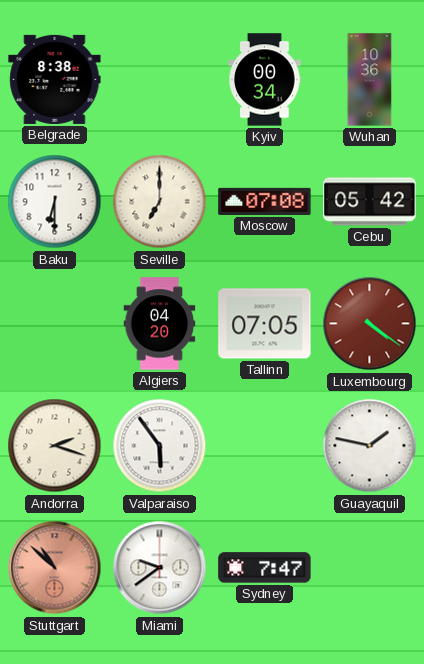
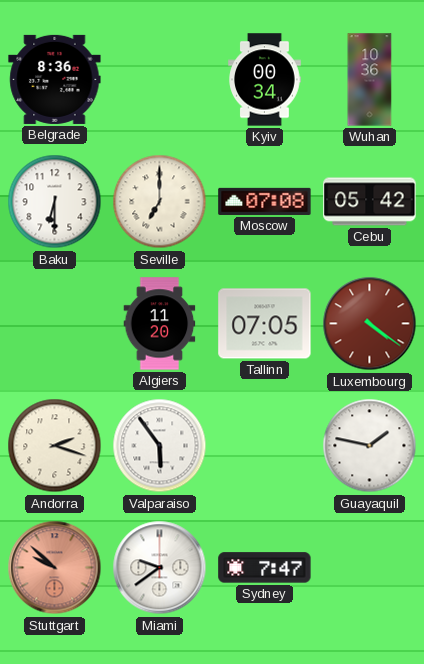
Belgrade: 8:38 -> 8:36 (55, 79)
Algiers: 04:20 -> 11:20 (160, 324)
Stuttgart: 10:52 -> 9:52 (55, 568)
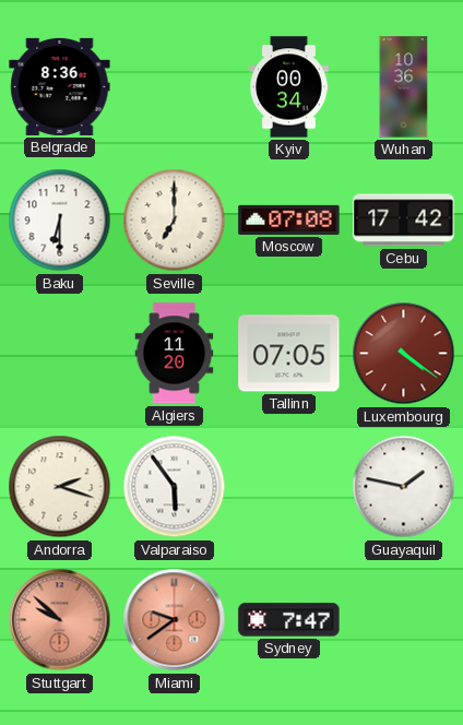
Cebu: 05:42 -> 17:42 (404, 221)
Miami dial: white -> salmon (175, 620)
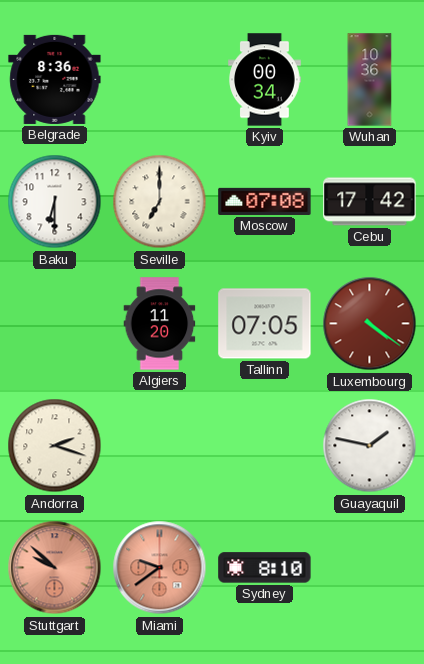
Valparaiso: 5:54 -> none (175, 487)
Sydney: 7:47 -> 8:10 (265, 568)
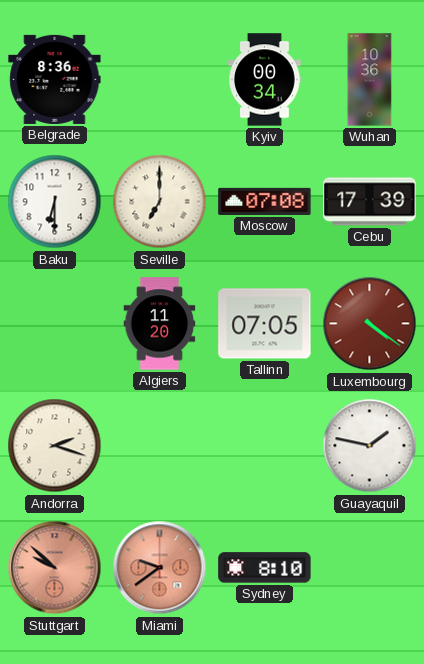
Cebu: 17:42 -> 17:39 (370, 202)
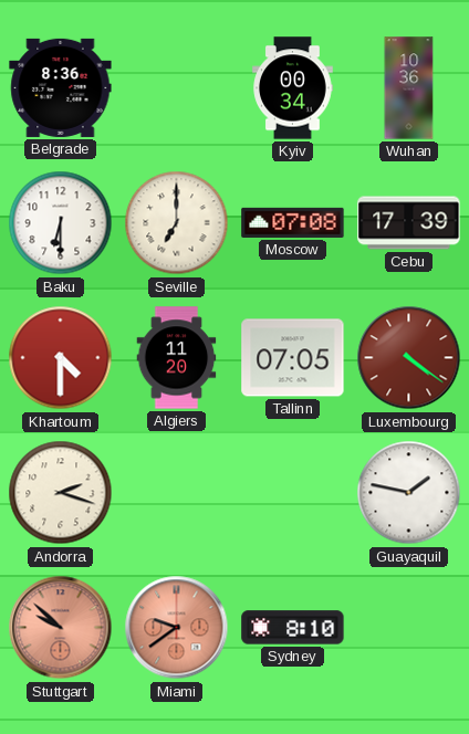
Khartoum: none -> 4:30 (61, 358)
